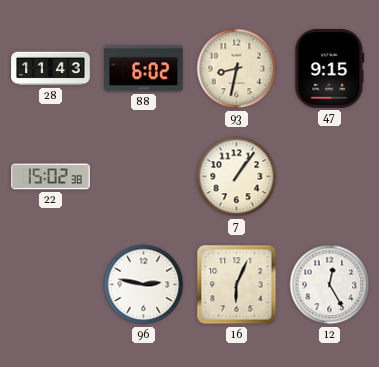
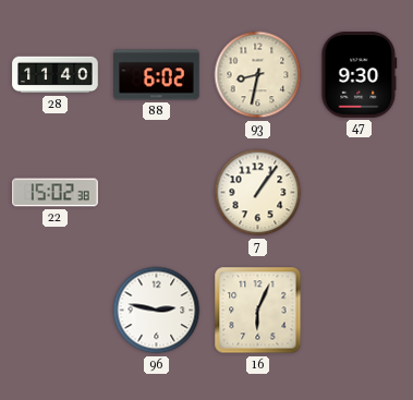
28: 11:43 -> 11:40 (56, 75)
47: 9:15 -> 9:30 (360, 75)
12: 12:25 -> none (330, 285)
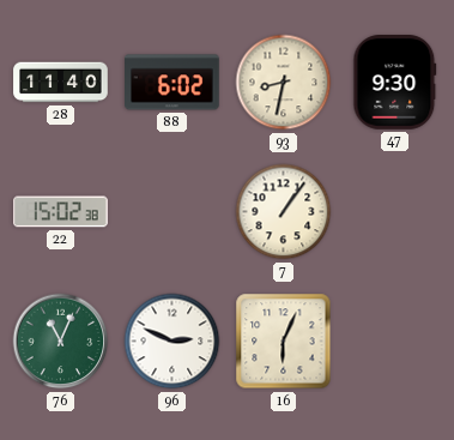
76: none -> 11:04 (61, 342)
96: 2:47 -> 2:49 (172, 342)
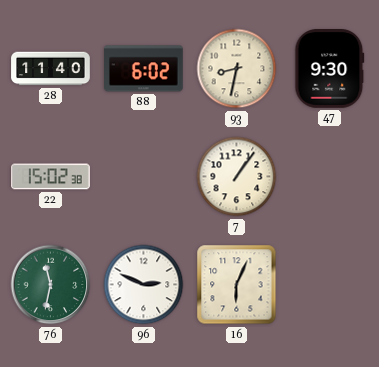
76: 11:04 -> 11:32 (51, 285)
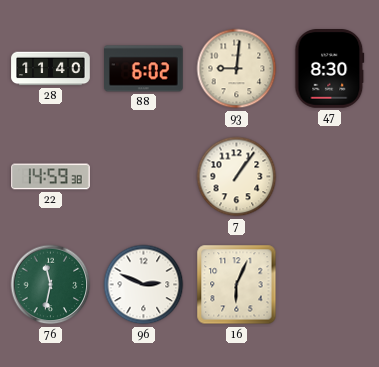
93: 8:32 -> 9:01 (237, 69)
47: 9:30 -> 8:30 (330, 69)
22: 15:02 -> 14:59 (51, 177)
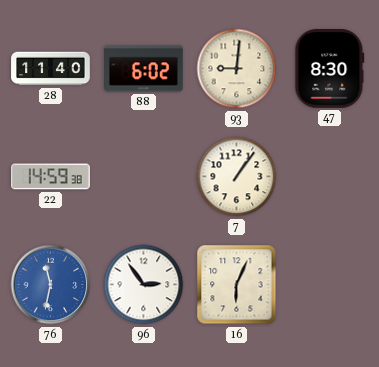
76 dial: green -> blue (51, 285)
96: 2:49 -> 2:54 (144, 285)
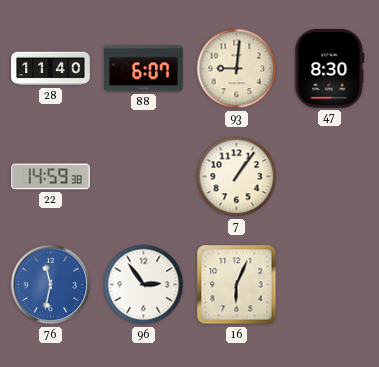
88: 6:02 -> 6:07 (144, 69)
